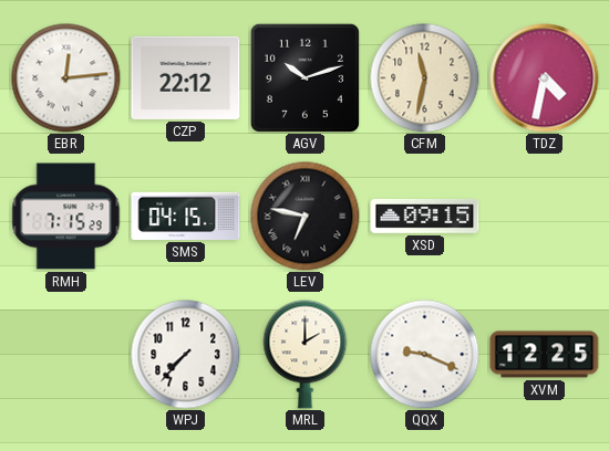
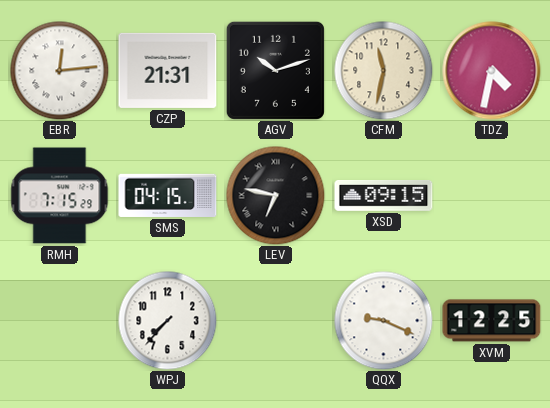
CZP: 22:12 -> 21:31 (168, 70)
MRL: 2:00 -> none (306, 355)
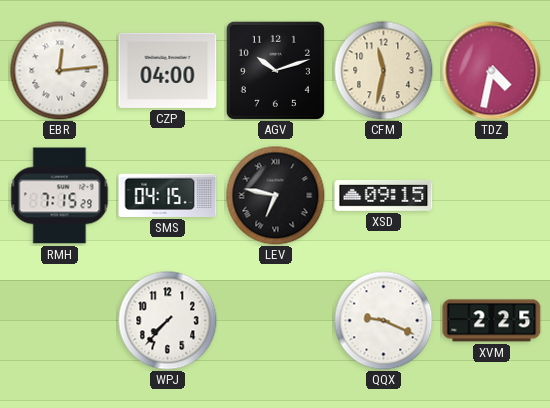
CZP: 21:31 -> 04:00 (168, 70)
XVM: 12:25 -> 2:25 (492, 321)
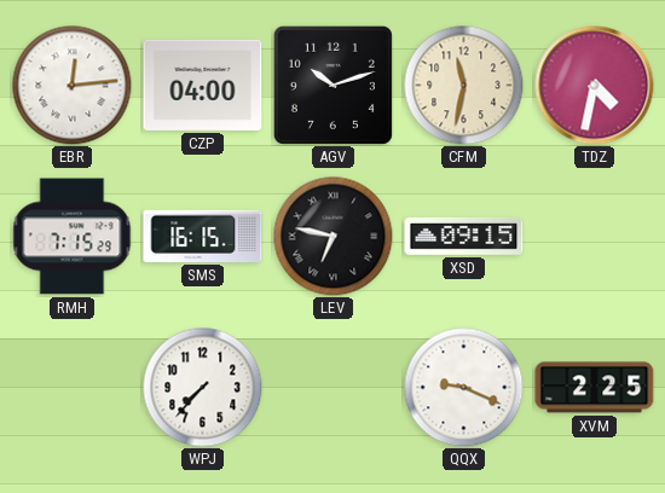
SMS: 04:15 -> 16:15 (203, 236)
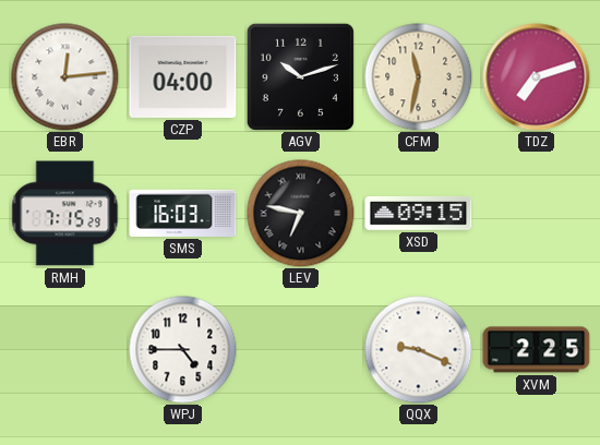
TDZ: 4:32 -> 7:12 (537, 77)
SMS: 16:15 -> 16:03 (183, 213)
WPJ: 7:37 -> 4:45 (183, 350)
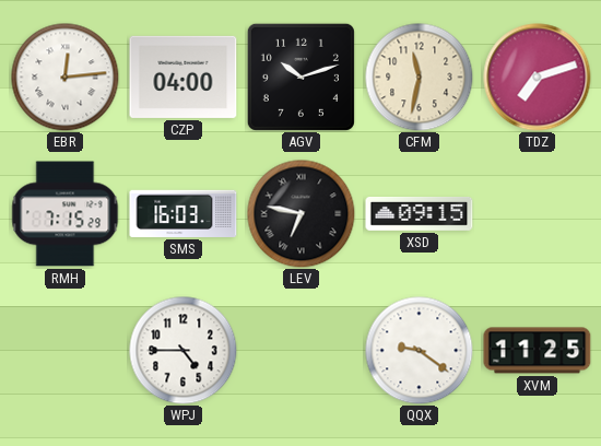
QQX: 9:19 -> 9:21 (420, 351)
XVM: 2:25 -> 11:25 (538, 351)
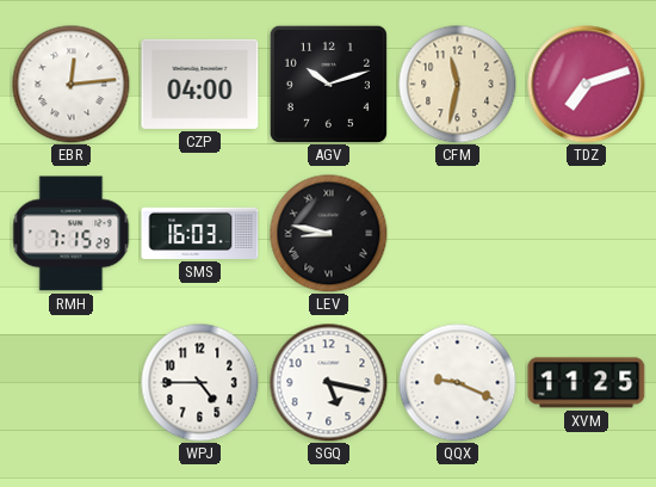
LEV: 6:47 -> 8:47 (329, 234)
XSD: 09:15 -> none (420, 214)
SGQ: none -> 5:17 (329, 383)
QQX: 9:21 -> 9:19 (458, 383)
